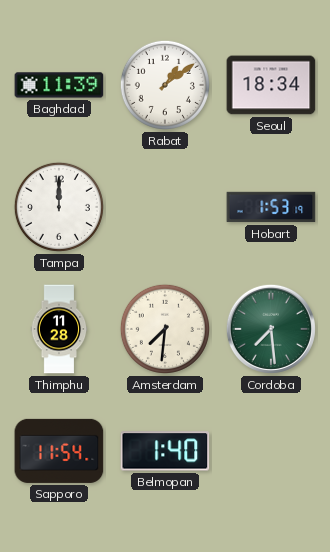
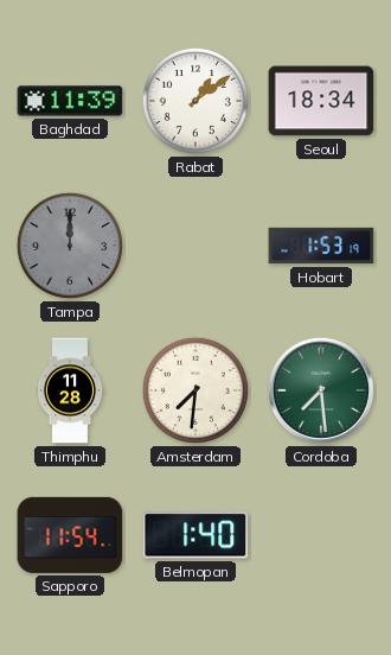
Tampa dial: white -> grey (70, 246)
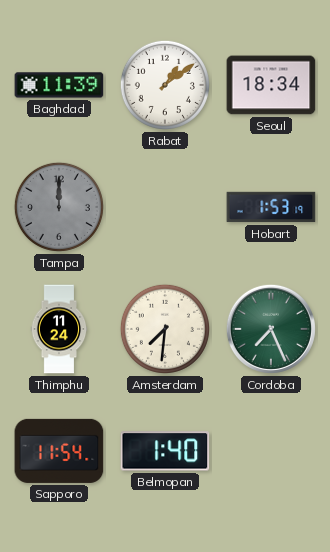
Thimphu: 11:28 -> 11:24 (59, 329)
Cordoba: 7:29 -> 7:26 (271, 329)
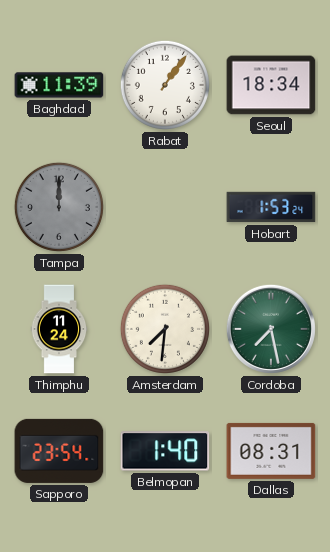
Rabat: 1:09 -> 1:06 (165, 85)
Hobart: 1:53:19 -> 1:53:24 (271, 207)
Cordoba: 7:26 -> 7:28 (271, 329)
Sapporo: 11:54 -> 23:54 (59, 451)
Dallas: none -> 08:31 (271, 451)
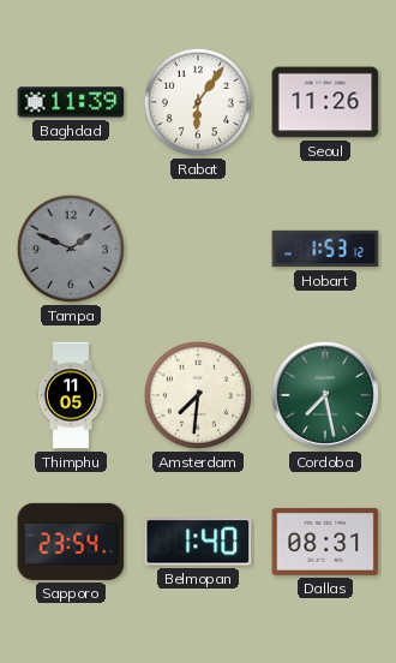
Rabat: 1:06 -> 6:06 (198, 102)
Seoul: 18:34 -> 11:26 (325, 102)
Tampa: 12:00 -> 1:49 (71, 249)
Hobart: 1:53:24 -> 1:53:12 (325, 249)
Thimphu: 11:24 -> 11:05 (71, 395)
